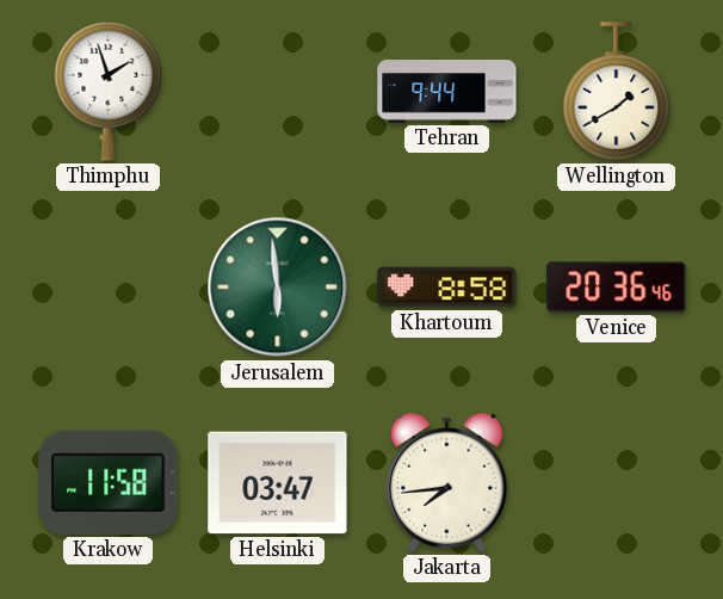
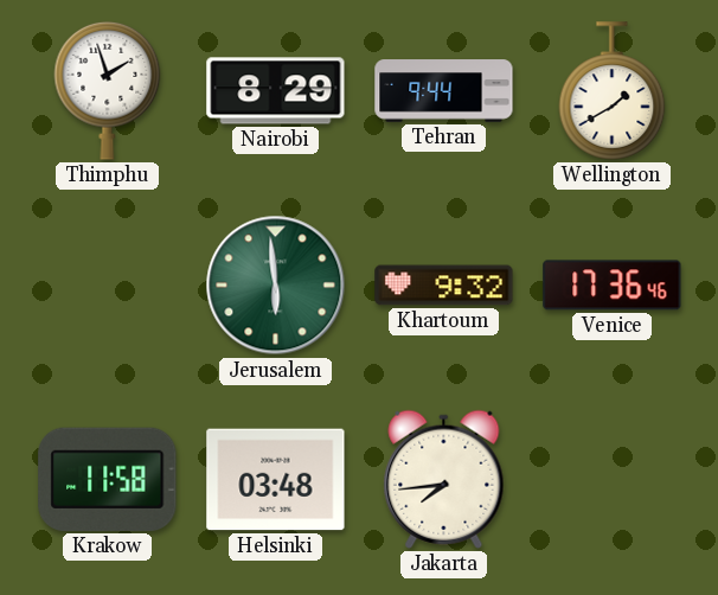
Nairobi: none -> 8:29 (276, 91)
Khartoum: 8:58 -> 9:32 (444, 286)
Venice: 20:36 -> 17:36 (613, 286)
Helsinki: 03:47 -> 03:48 (276, 480)
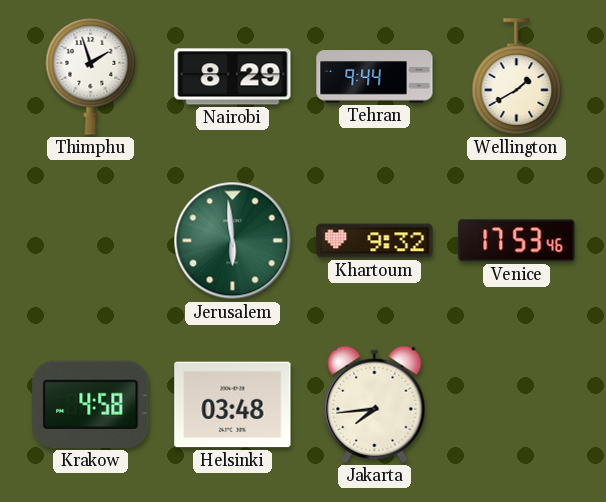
Venice: 17:36 -> 17:53 (517, 241)
Krakow: 11:58 -> 4:58 (91, 404)
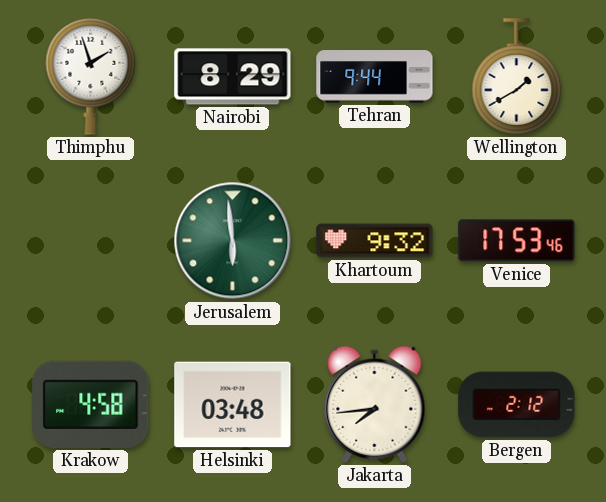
Bergen: none -> 2:12 (517, 405)
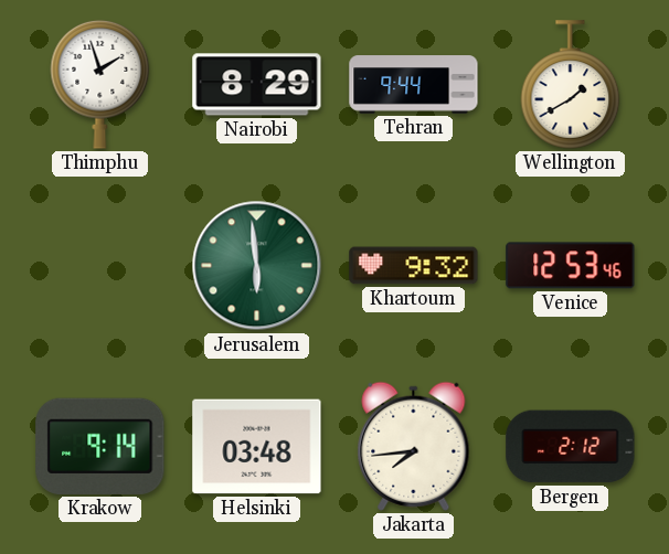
Venice: 17:53 -> 12:53 (571, 266)
Krakow: 4:58 -> 9:14 (100, 446)
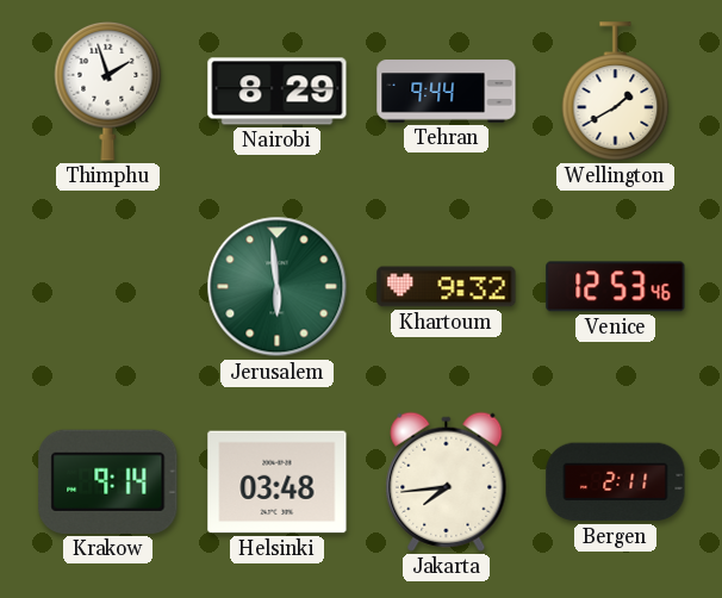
Bergen: 2:12 -> 2:11 (616, 482)
